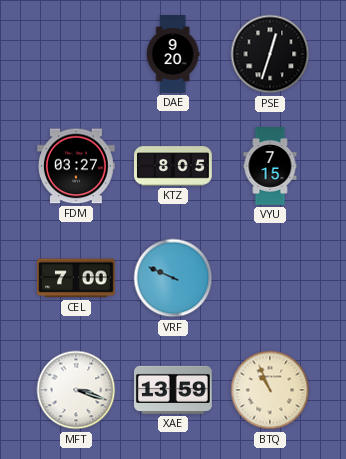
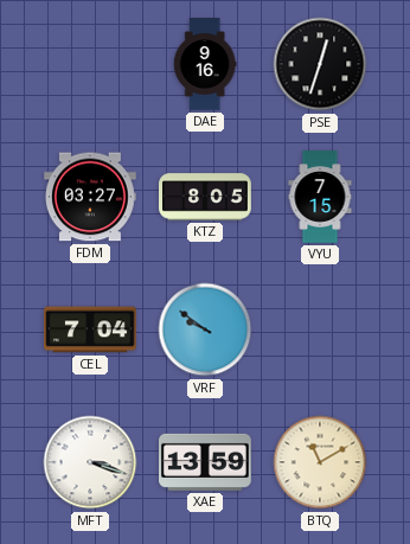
DAE: 9:20 -> 9:16 (205, 64)
CEL: 7:00 -> 7:04 (91, 329)
VRF: 9:49 -> 9:51 (205, 329)
BTQ: 10:56 -> 11:10 (320, 462)
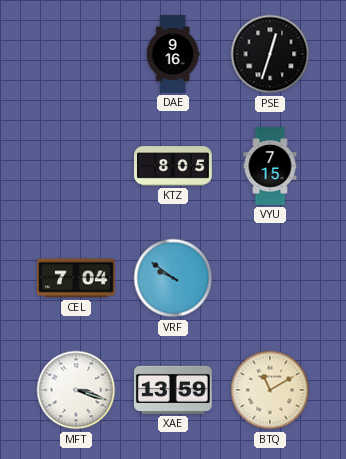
FDM: 03:27 -> none (91, 197)
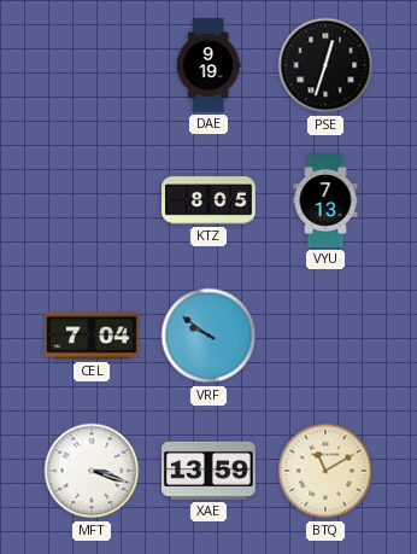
DAE: 9:16 -> 9:19 (208, 65)
VYU: 7:15 -> 7:13 (325, 200)
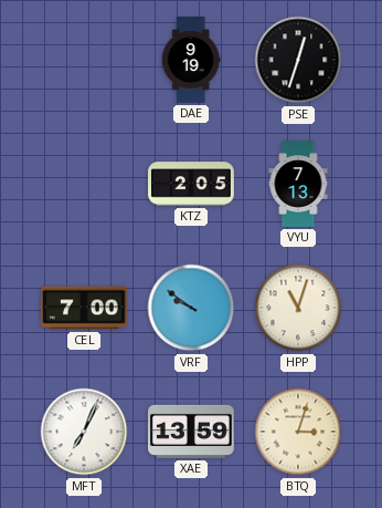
KTZ: 8:05 -> 2:05 (192, 184)
CEL: 7:04 -> 7:00 (85, 308)
HPP: none -> 11:03 (298, 308)
MFT: 3:18 -> 7:04 (84, 432)
BTQ: 11:10 -> 3:03 (298, 432)
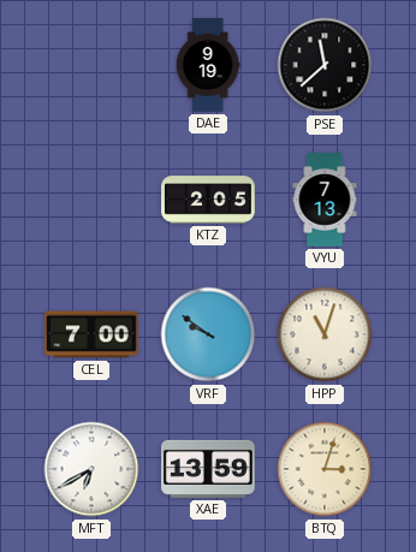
PSE: 12:33 -> 11:38 (325, 65)
MFT: 7:04 -> 6:40 (91, 469)
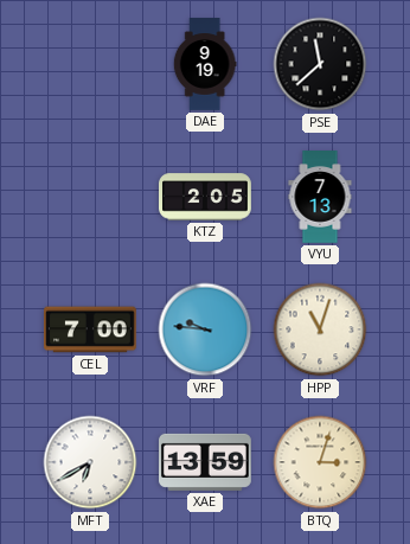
VRF: 9:51 -> 9:46 (205, 329)
